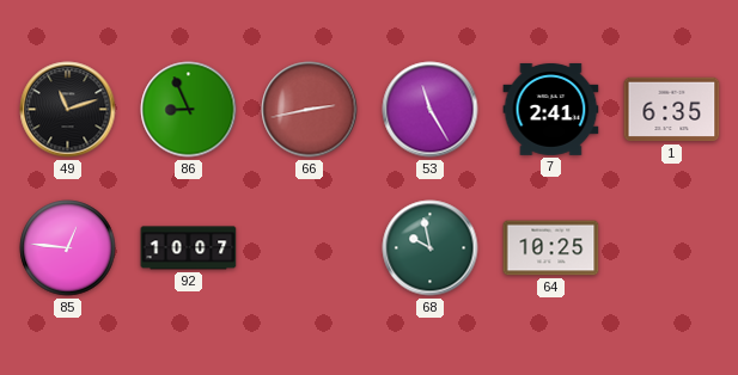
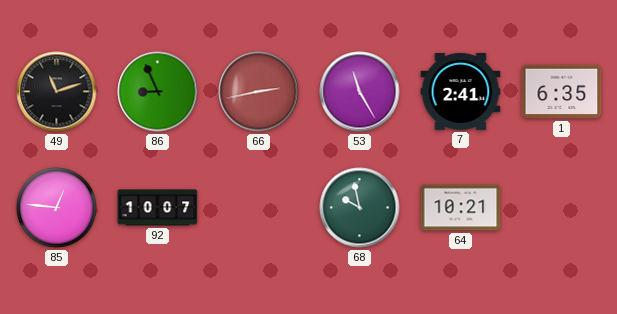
64: 10:25 -> 10:21 (461, 208)
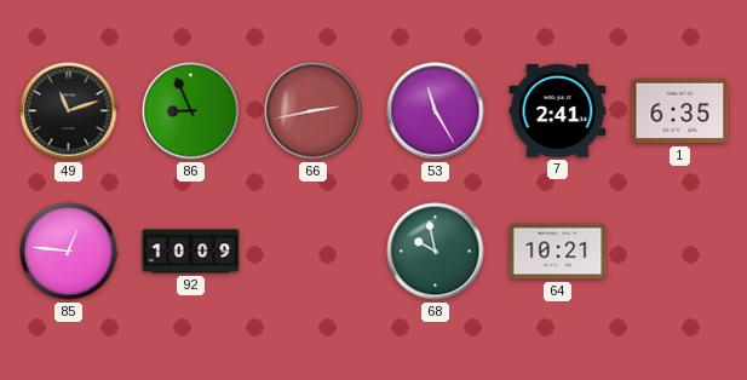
92: 10:07 -> 10:09 (191, 252)
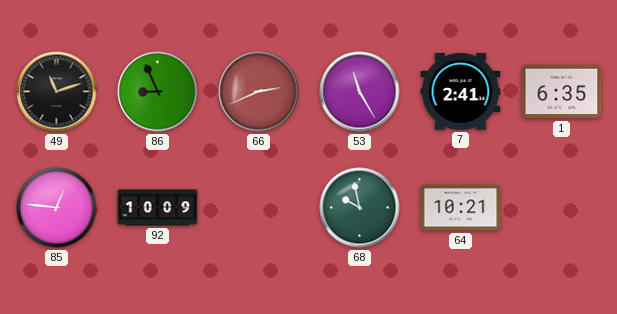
66: 2:43 -> 2:41 (259, 92)
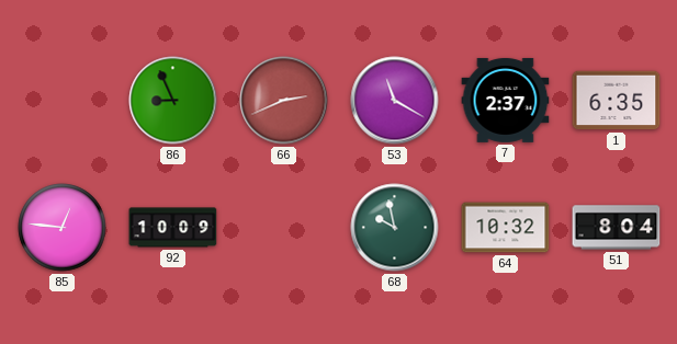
49: 11:12 -> none (57, 92)
53: 11:25 -> 11:20 (395, 101)
7: 2:41 -> 2:37 (506, 100)
64: 10:21 -> 10:32 (506, 228)
51: none -> 8:04 (617, 228)
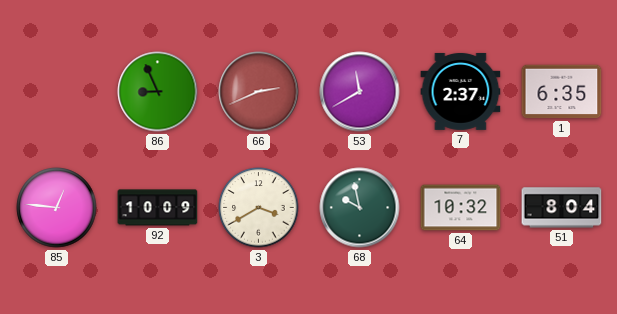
53: 11:20 -> 11:40 (360, 92)
3: none -> 3:40 (259, 208)
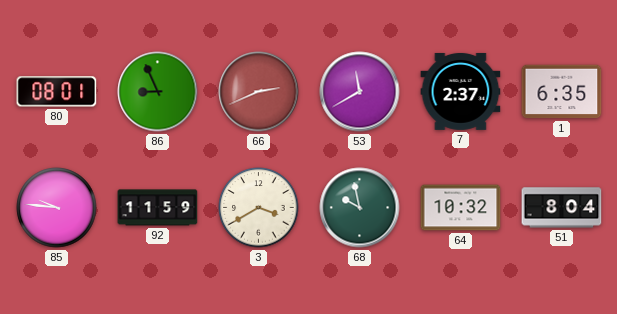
80: none -> 08:01 (57, 92)
85: 12:46 -> 9:46 (57, 208)
92: 10:09 -> 11:59 (158, 208)
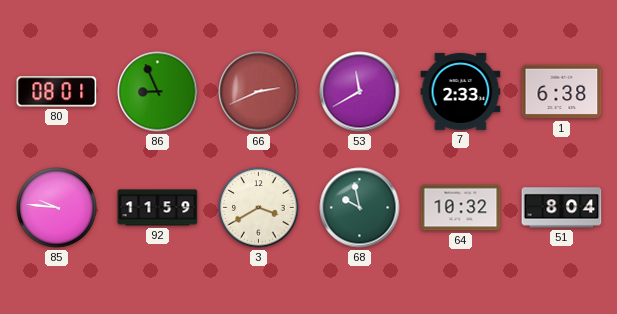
7: 2:37 -> 2:33 (461, 91)
1: 6:35 -> 6:38 (562, 92)
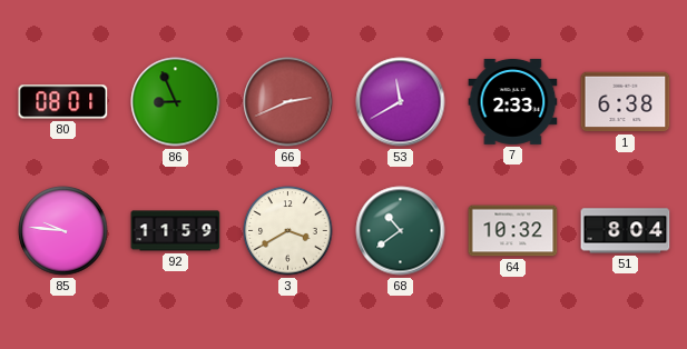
68: 9:58 -> 10:39 (401, 231)
